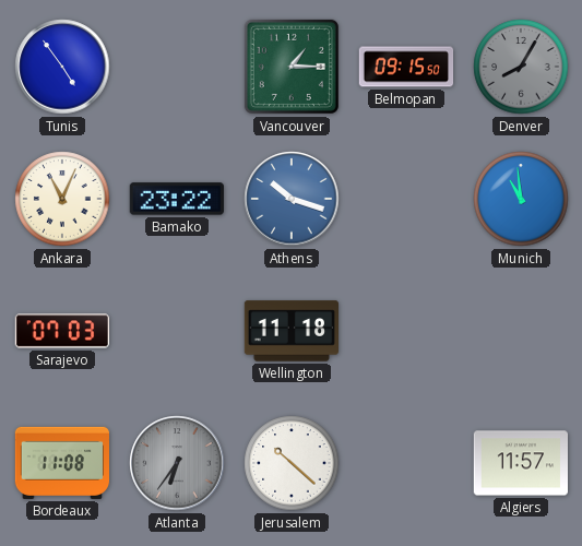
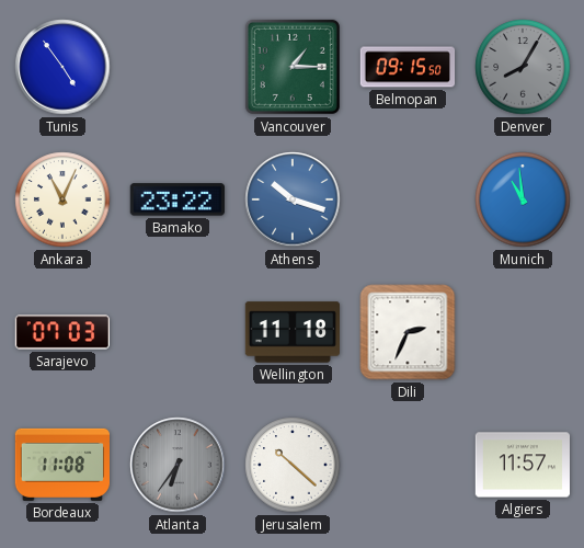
Dili: none -> 2:34 (408, 332)
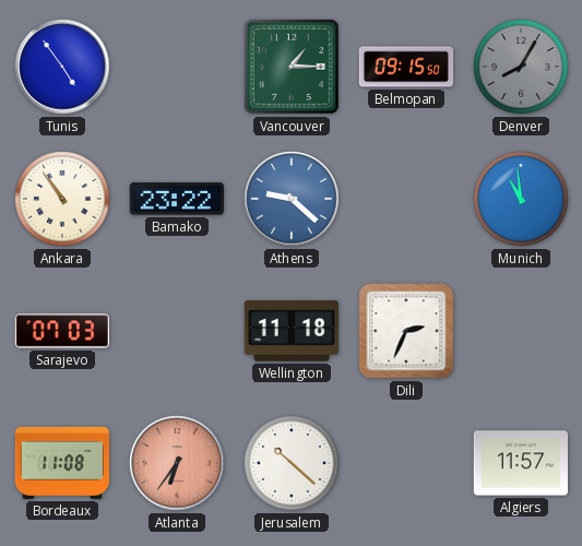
Ankara: 11:04 -> 10:54 (62, 199)
Athens: 10:18 -> 9:22 (292, 199)
Atlanta dial: grey -> salmon (177, 463)
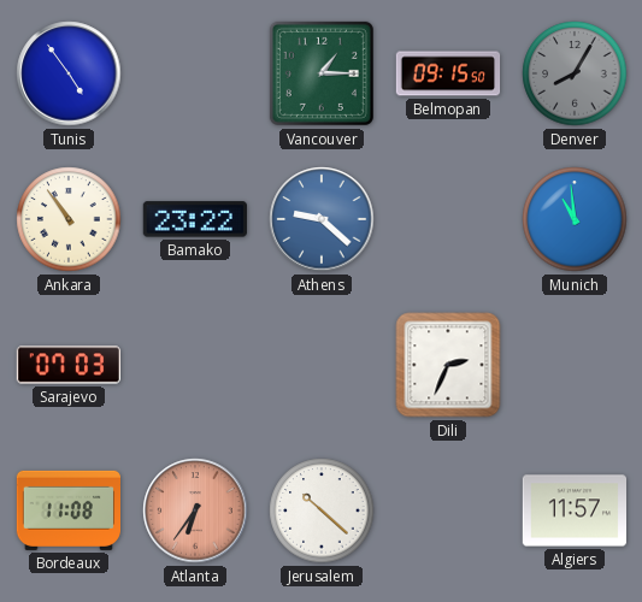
Wellington: 11:18 -> none (290, 331)
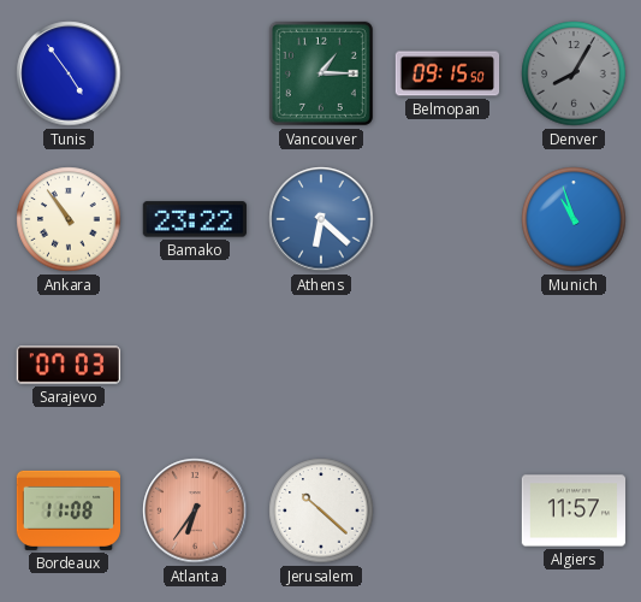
Athens: 9:22 -> 6:22 (321, 219)
Munich: 10:59 -> 10:57 (574, 219)
Dili: 2:34 -> none (448, 365)
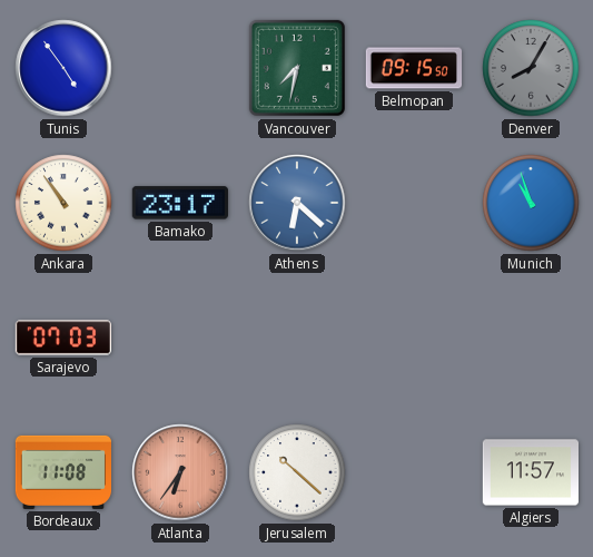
Vancouver: 1:15 -> 7:32 (297, 68)
Bamako: 23:22 -> 23:17 (180, 203)
